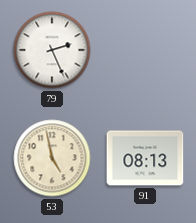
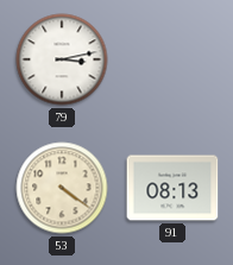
79: 2:26 -> 3:13 (62, 59)
53: 4:58 -> 4:21 (62, 188)
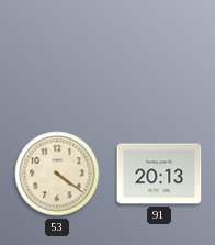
79: 3:13 -> none (62, 59)
91: 08:13 -> 20:13 (159, 174)
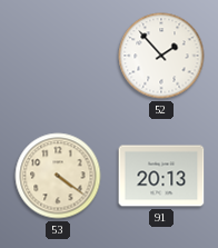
52: none -> 1:53 (161, 56)
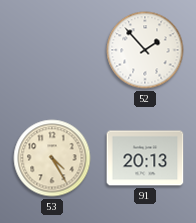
53: 4:21 -> 4:25 (52, 158)
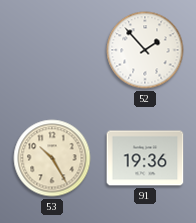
53: 4:25 -> 10:25 (52, 158)
91: 20:13 -> 19:36 (145, 158)
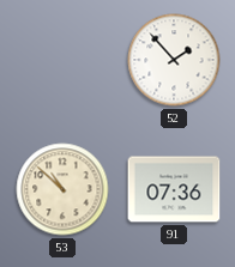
53: 10:25 -> 10:52 (62, 189)
91: 19:36 -> 07:36 (174, 189)
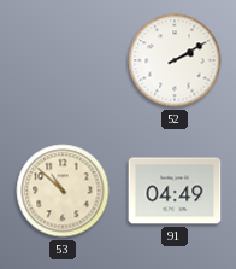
52: 1:53 -> 2:10 (175, 60)
91: 07:36 -> 04:49 (175, 191)
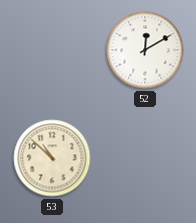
52: 2:10 -> 12:10 (145, 50)
91: 04:49 -> none (175, 191)
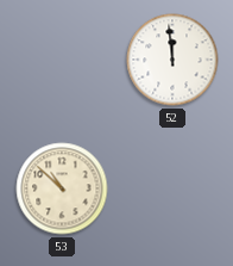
52: 12:10 -> 11:59 (172, 60)
